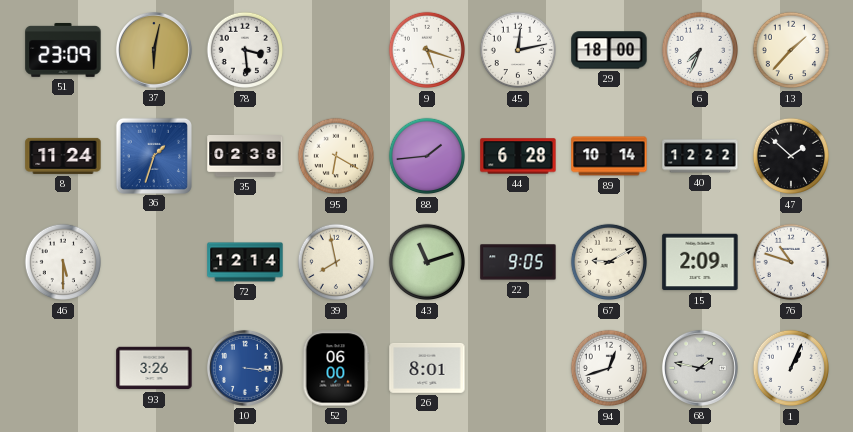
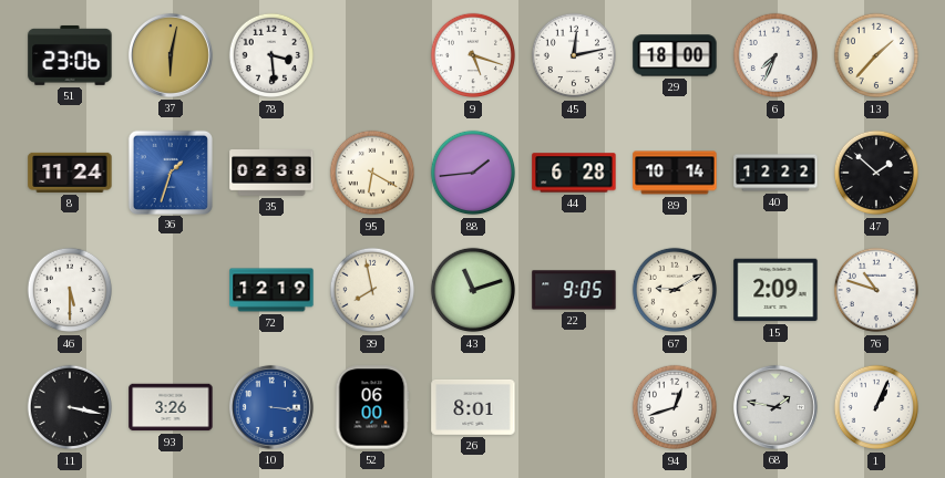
51: 23:09 -> 23:06 (70, 55)
72: 12:14 -> 12:19 (271, 290)
11: none -> 3:17 (69, 407)
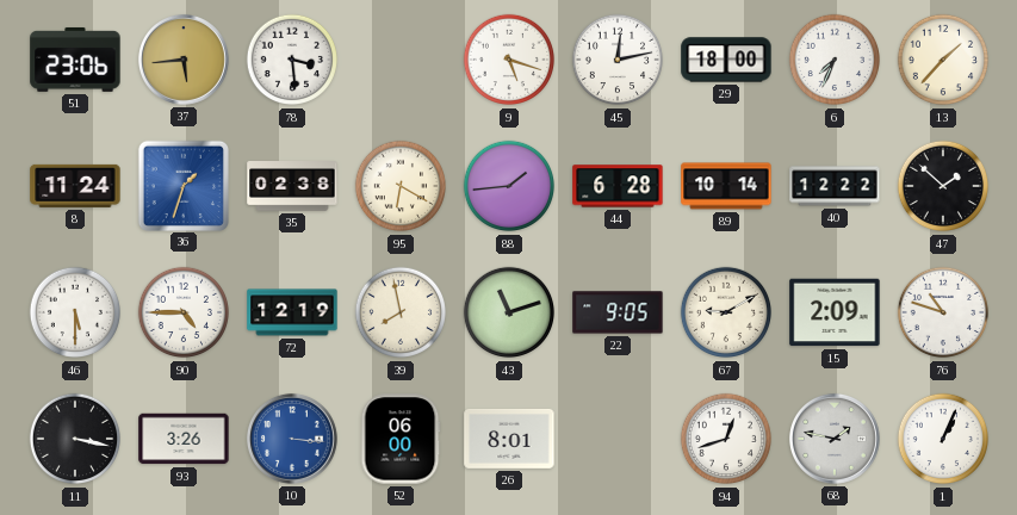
37: 6:02 -> 5:44 (184, 60)
90: none -> 4:45 (182, 312)
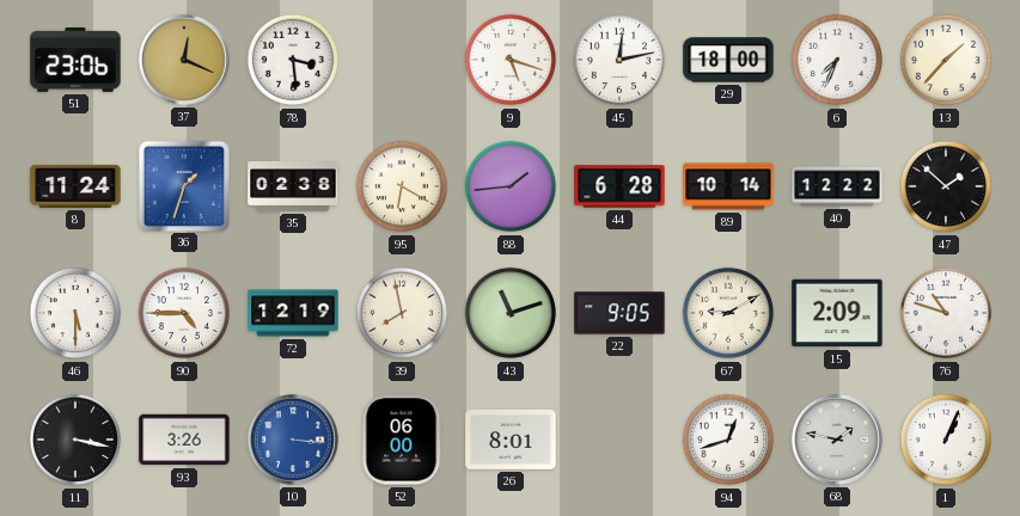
37: 5:44 -> 12:19 (184, 60)
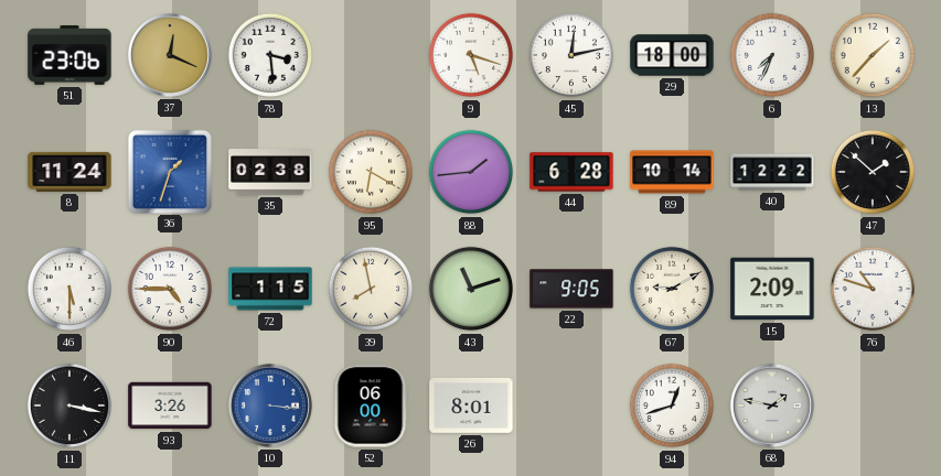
72: 12:19 -> 1:15 (270, 289)
1: 1:04 -> none (945, 440)
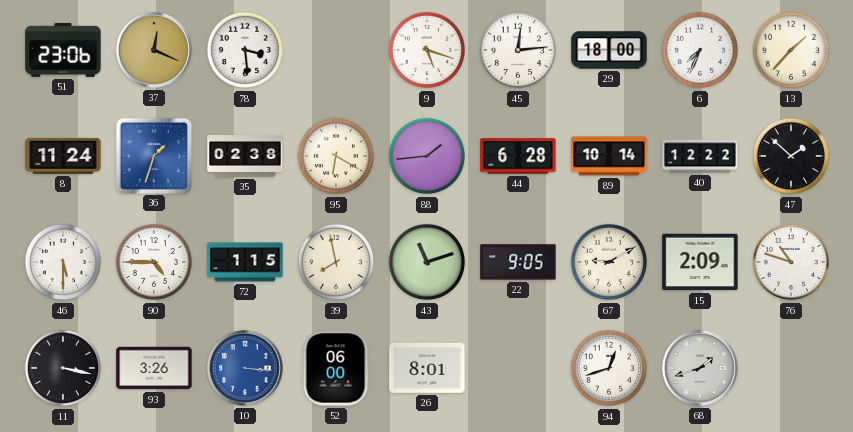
45: 12:13 -> 12:14 (517, 50)
68: 1:47 -> 1:42 (700, 368)
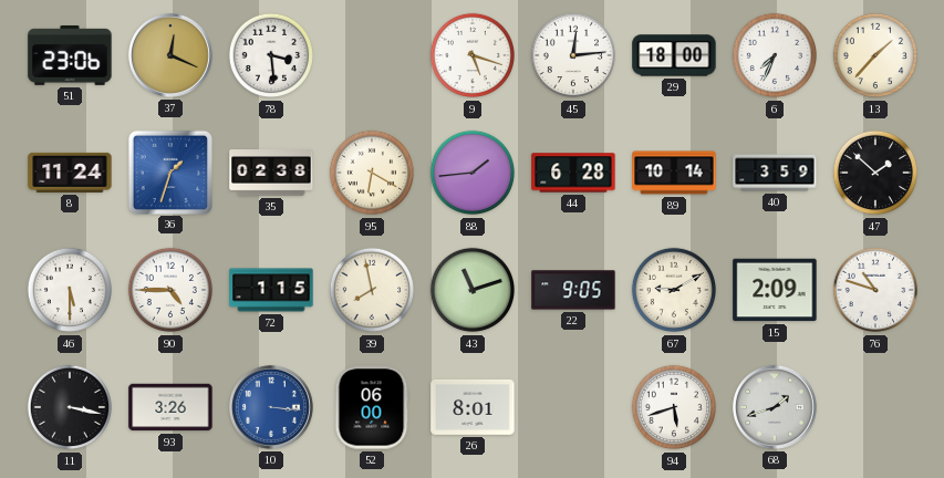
40: 12:22 -> 3:59 (775, 173)
94: 12:42 -> 5:42 (673, 407)
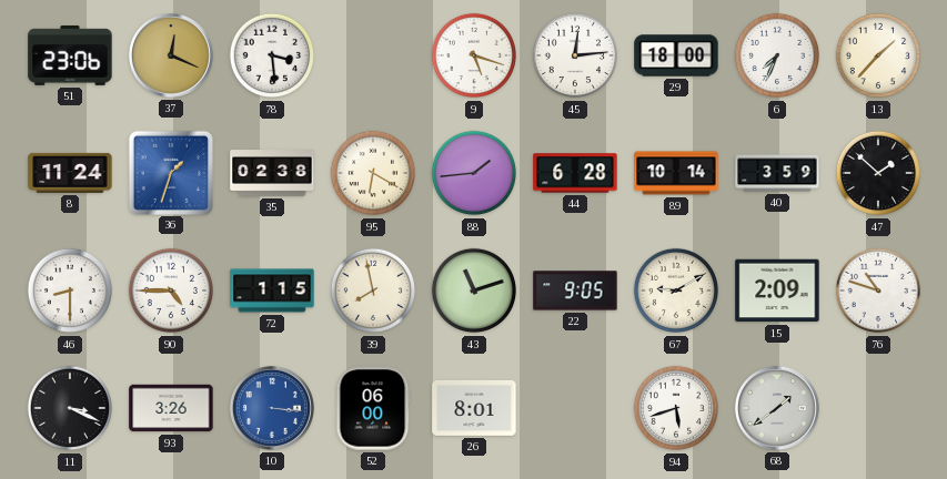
46: 5:30 -> 8:30 (69, 291)
11: 3:17 -> 3:19 (69, 408)
68: 1:42 -> 1:39 (777, 408)
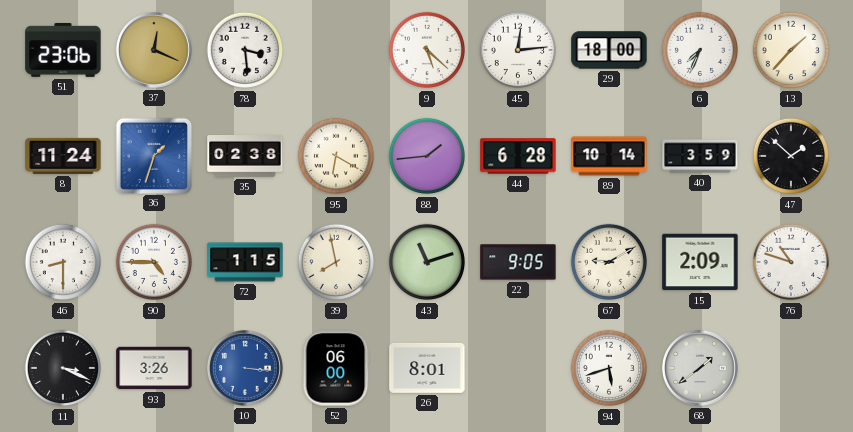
9: 5:18 -> 5:22 (426, 50)
